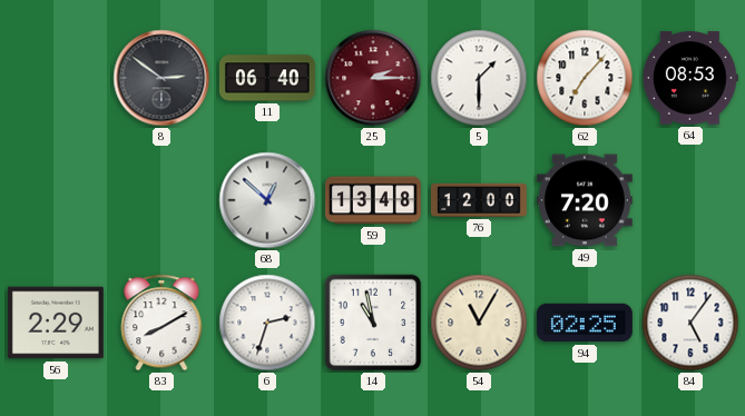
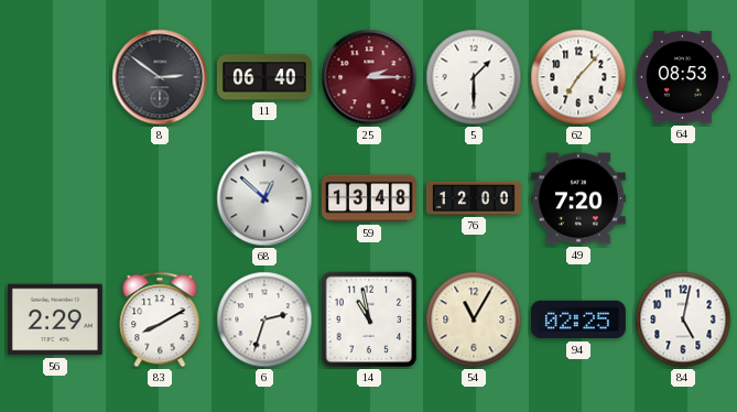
84: 5:06 -> 5:02 (683, 319)
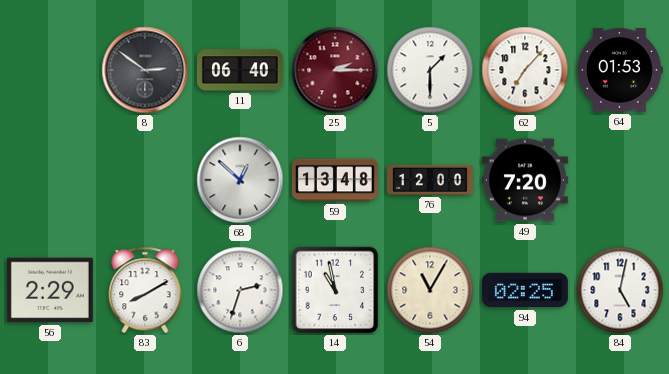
64: 08:53 -> 01:53 (620, 70)
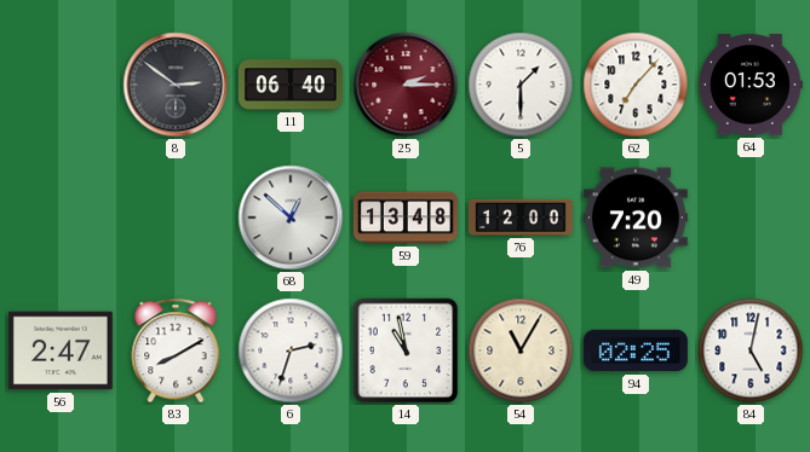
56: 2:29 -> 2:47 (61, 350)
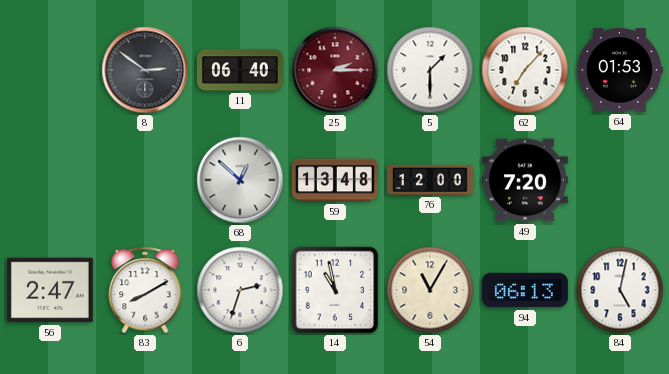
94: 02:25 -> 06:13 (525, 290)
